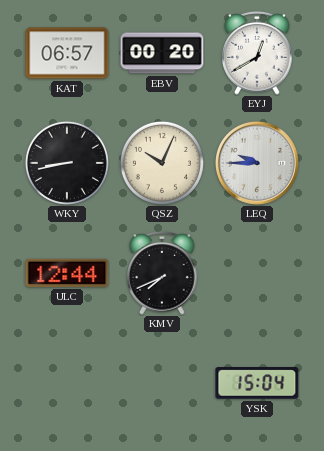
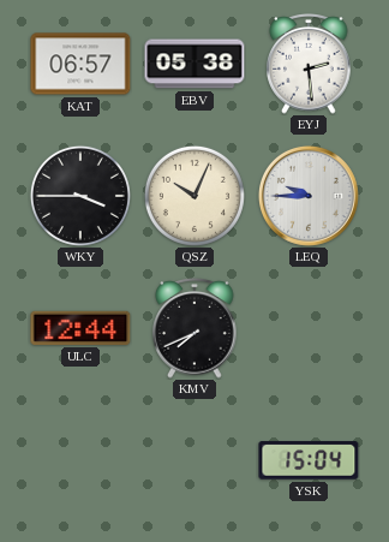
EBV: 00:20 -> 05:38 (194, 64)
EYJ: 12:40 -> 2:29 (309, 65)
WKY: 8:43 -> 3:45 (80, 196)
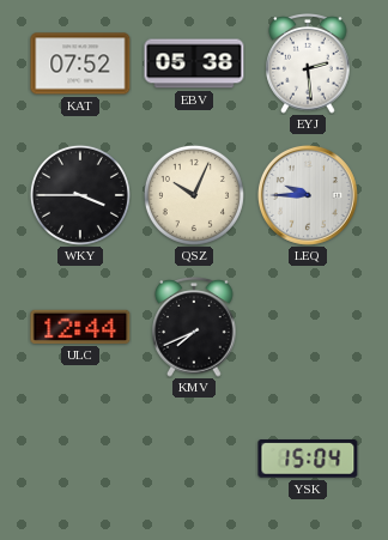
KAT: 06:57 -> 07:52 (80, 63)
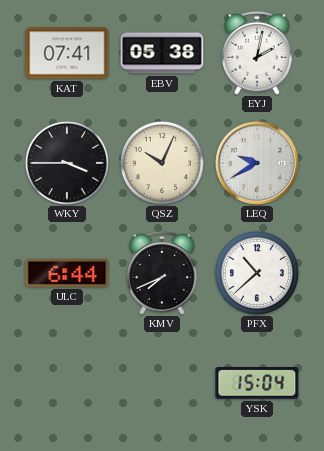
KAT: 07:52 -> 07:41 (67, 53)
EYJ: 2:29 -> 2:02 (257, 54)
LEQ: 9:45 -> 9:40 (257, 163)
ULC: 12:44 -> 6:44 (67, 273)
PFX: none -> 10:38 (257, 273)
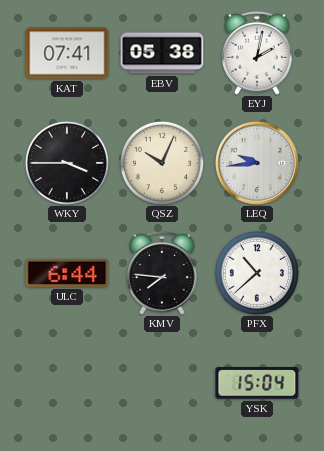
LEQ: 9:40 -> 9:44 (257, 163)
KMV: 7:41 -> 7:46 (162, 274)
